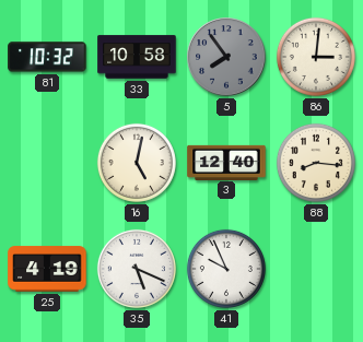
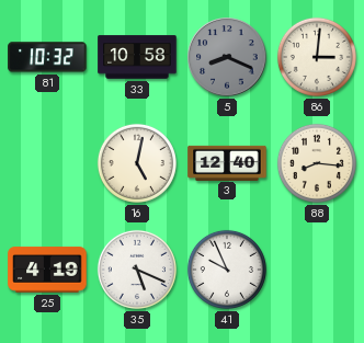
5: 7:54 -> 8:19 (227, 57)
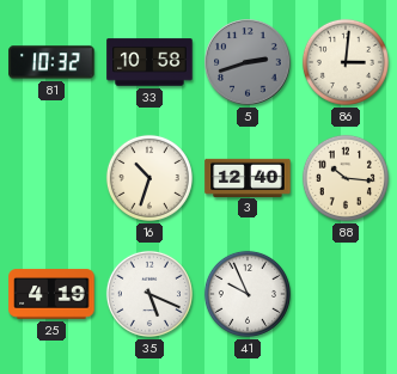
5: 8:19 -> 2:42 (248, 62)
16: 5:02 -> 10:33 (149, 178)
88: 8:16 -> 10:16 (346, 178)
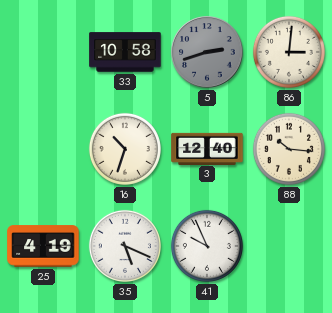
81: 10:32 -> none (51, 62)
